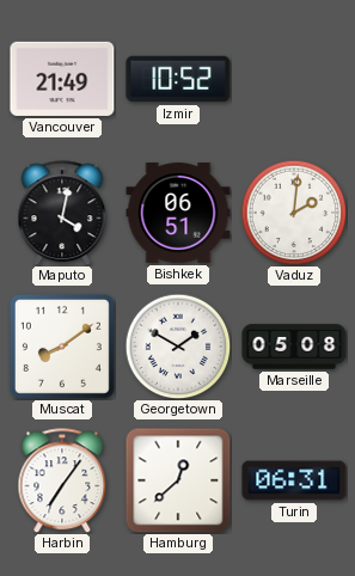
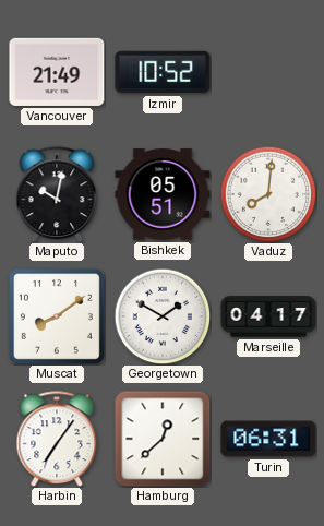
Maputo: 4:02 -> 10:02 (57, 194)
Bishkek: 06:51 -> 05:51 (163, 194)
Vaduz: 2:01 -> 8:01 (268, 194)
Marseille: 05:08 -> 04:17 (268, 316)
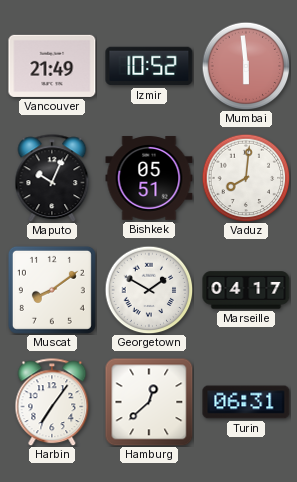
Mumbai: none -> 5:59 (246, 66)
Maputo: 10:02 -> 10:04 (52, 178)
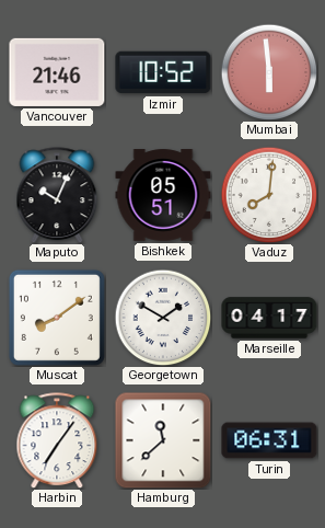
Vancouver: 21:49 -> 21:46 (57, 72)
Hamburg: 12:38 -> 11:38 (163, 440)
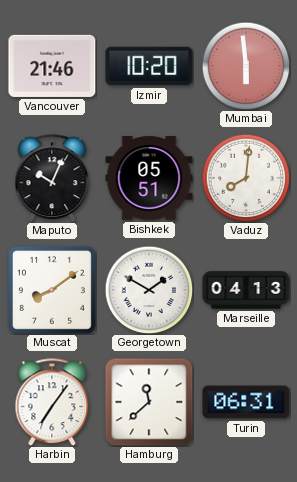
Izmir: 10:52 -> 10:20 (149, 66)
Marseille: 04:17 -> 04:13 (246, 290)
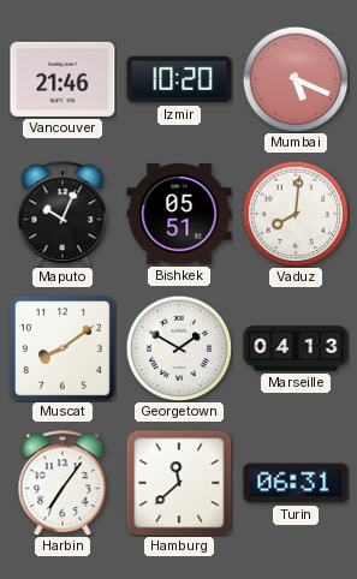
Mumbai: 5:59 -> 5:19 (296, 79)
